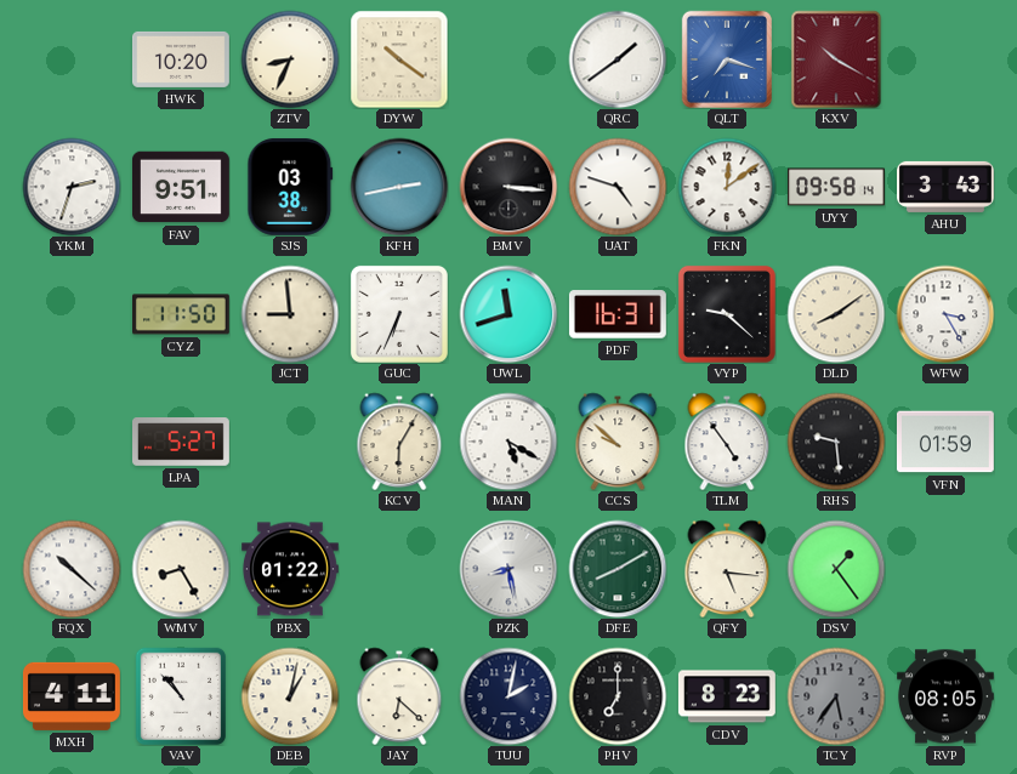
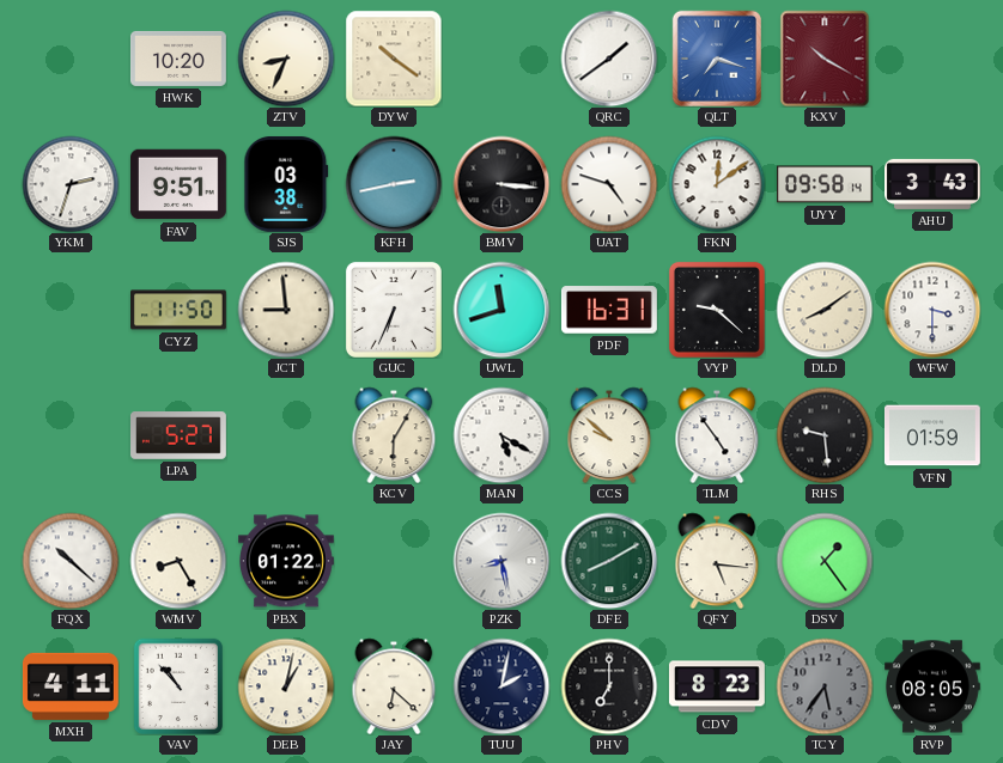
WFW: 3:25 -> 3:30 (932, 310)
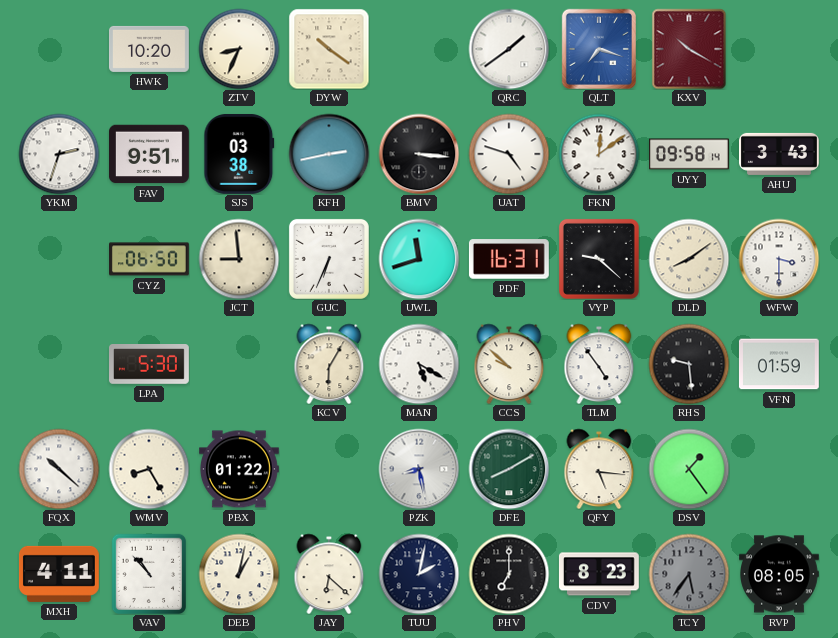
CYZ: 11:50 -> 06:50 (150, 259)
LPA: 5:27 -> 5:30 (150, 365)
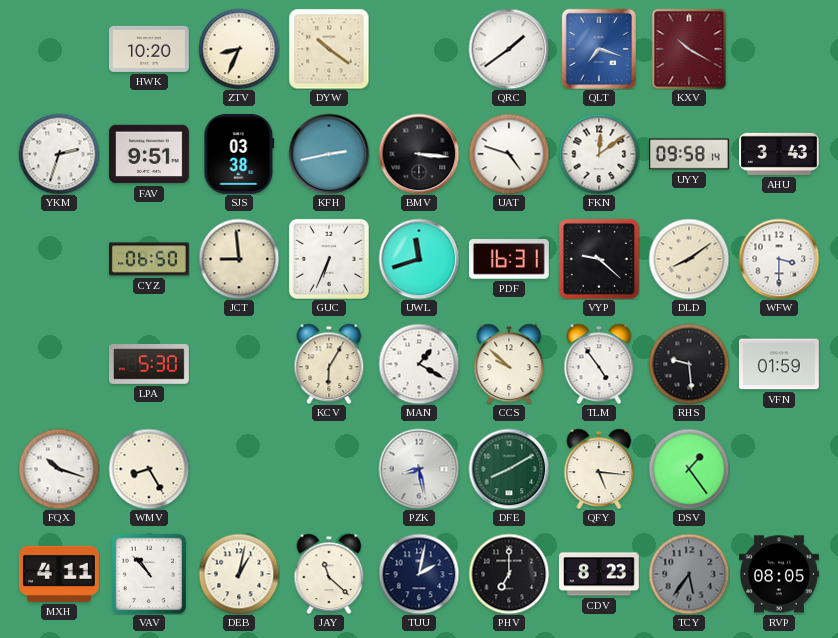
MAN: 5:20 -> 1:20 (419, 364)
FQX: 10:22 -> 10:18 (59, 469)
PBX: 01:22 -> none (240, 469)
JAY: 6:22 -> 11:22 (329, 574)
